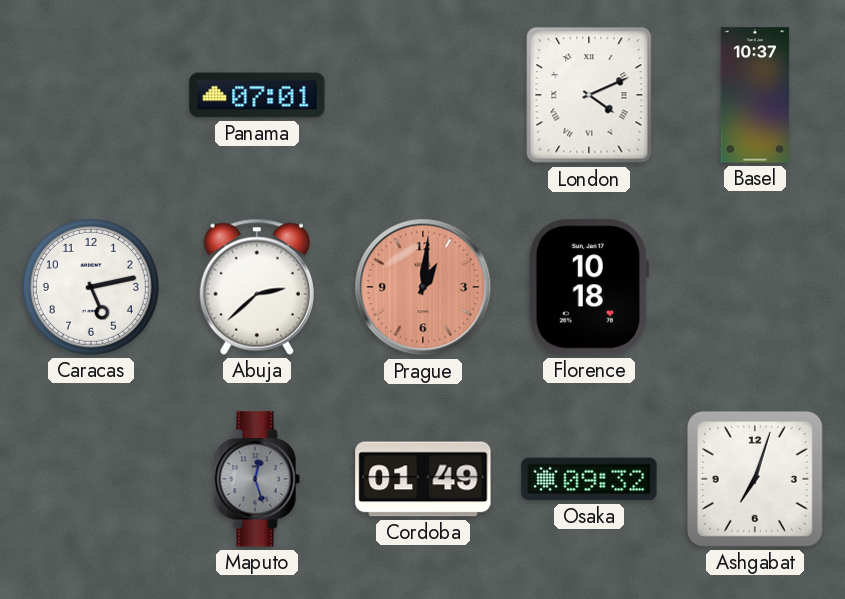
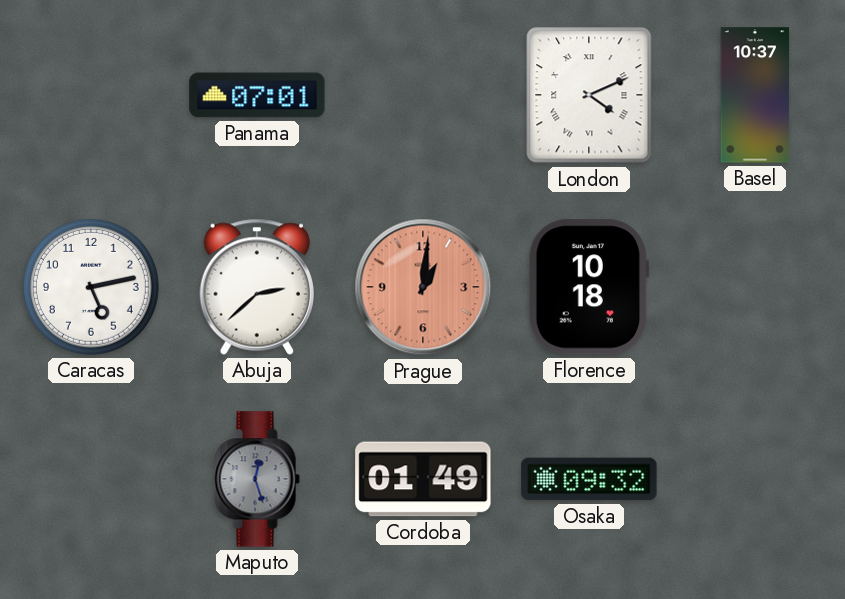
Ashgabat: 7:03 -> none (755, 479)
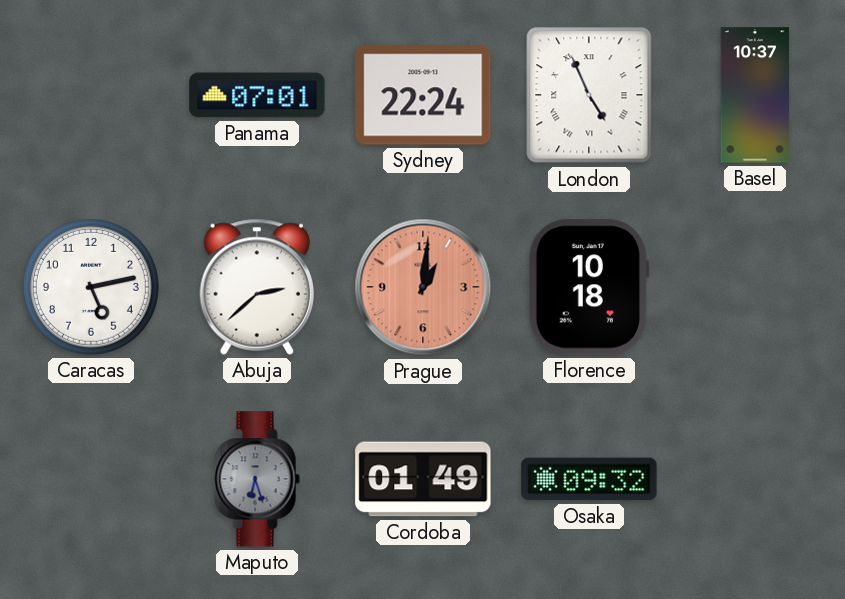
Sydney: none -> 22:24 (423, 95)
London: 4:11 -> 4:56 (589, 95)
Maputo: 12:27 -> 6:27 (257, 479)
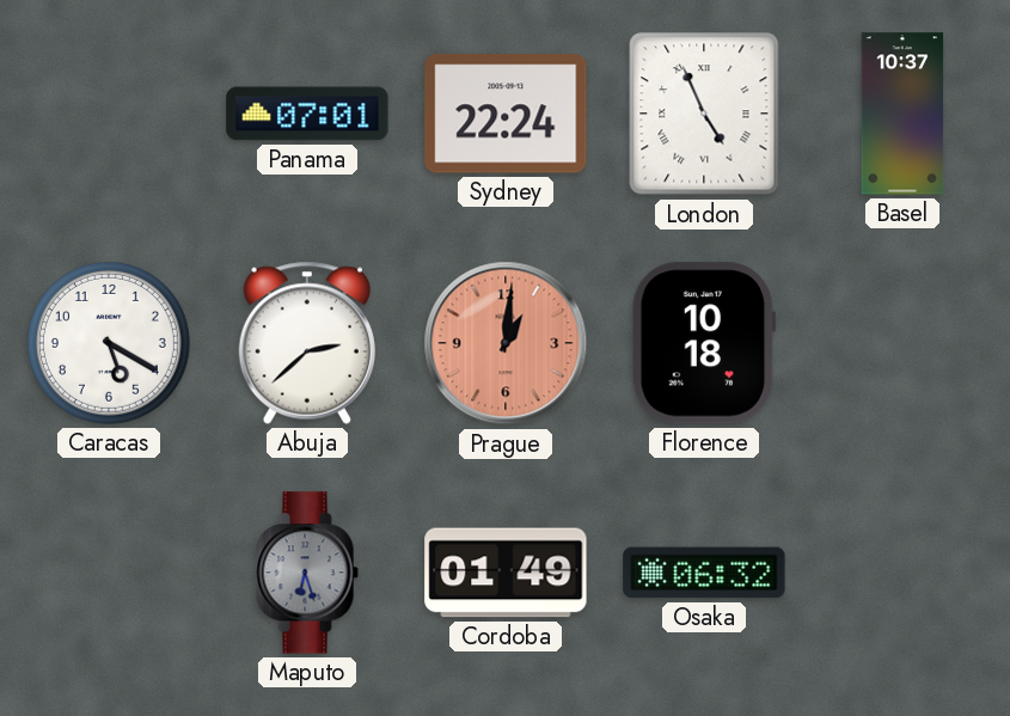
Caracas: 5:13 -> 5:20 (109, 343)
Osaka: 09:32 -> 06:32 (704, 573)
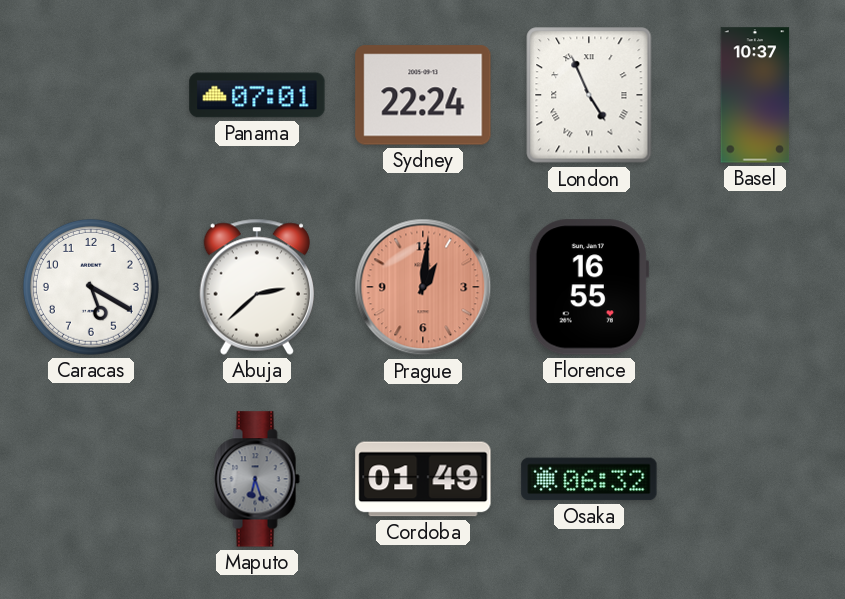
Florence: 10:18 -> 16:55 (589, 287)
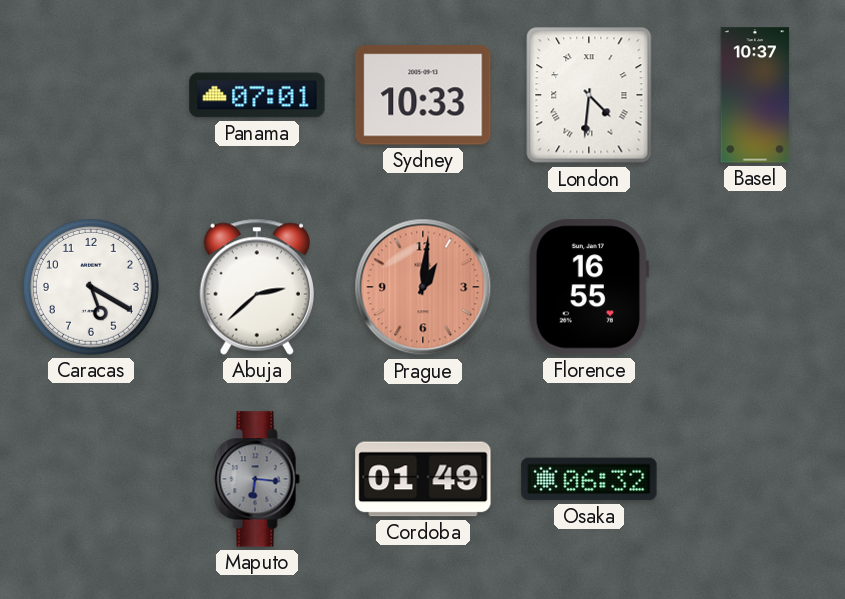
Sydney: 22:24 -> 10:33 (423, 95)
London: 4:56 -> 4:31 (589, 95)
Maputo: 6:27 -> 6:16 (257, 479)
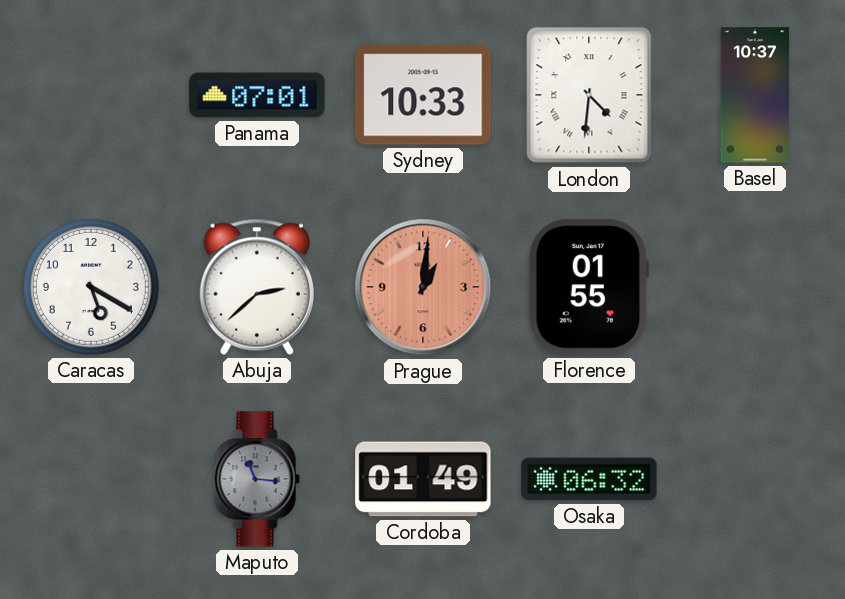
Florence: 16:55 -> 01:55 (589, 287)
Maputo: 6:16 -> 11:16 (257, 479)
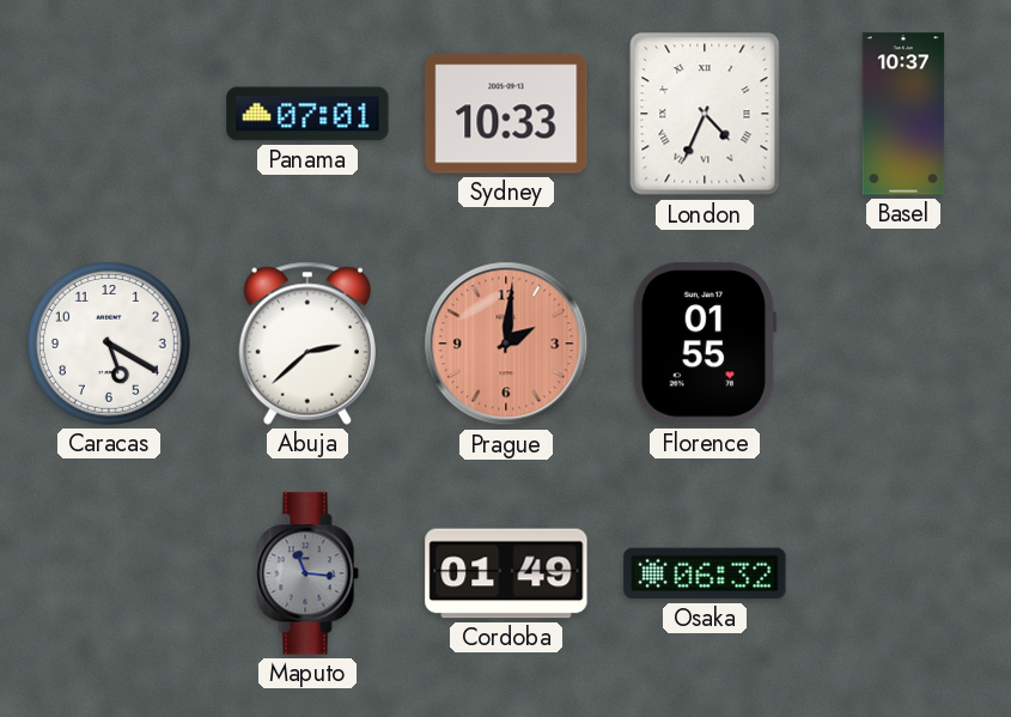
London: 4:31 -> 4:34 (705, 114)
Prague: 1:01 -> 2:01 (506, 344)
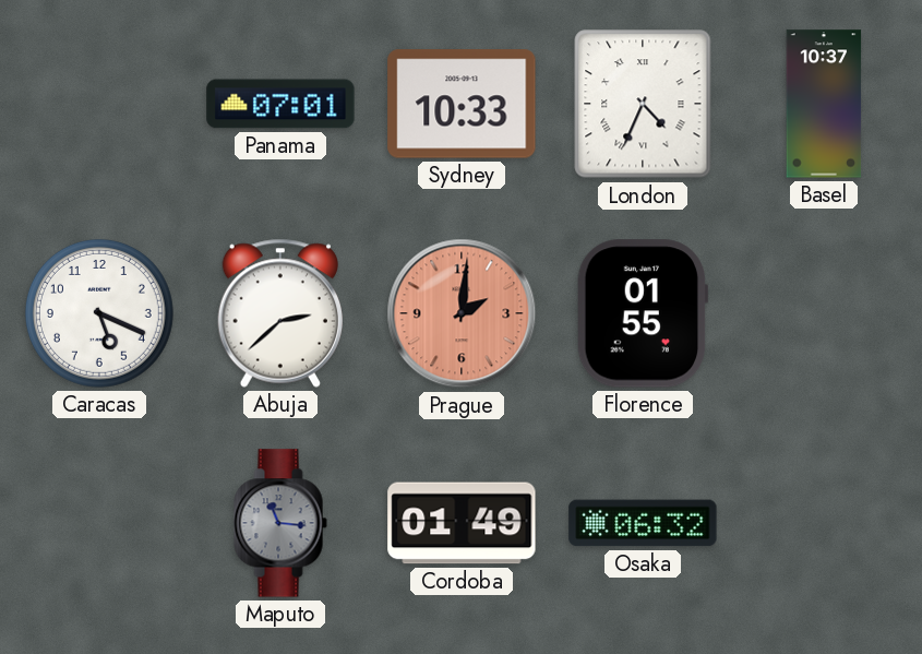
Caracas: 5:20 -> 5:19 (99, 313)
